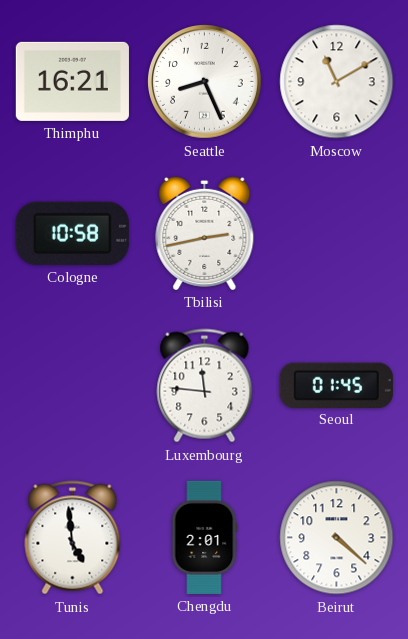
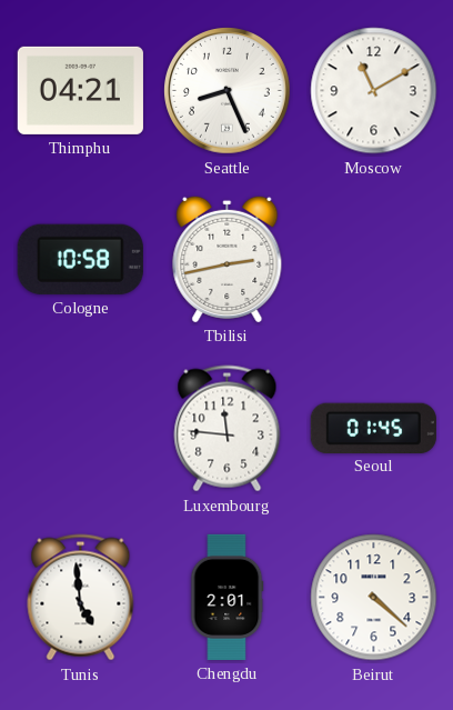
Thimphu: 16:21 -> 04:21 (80, 90)
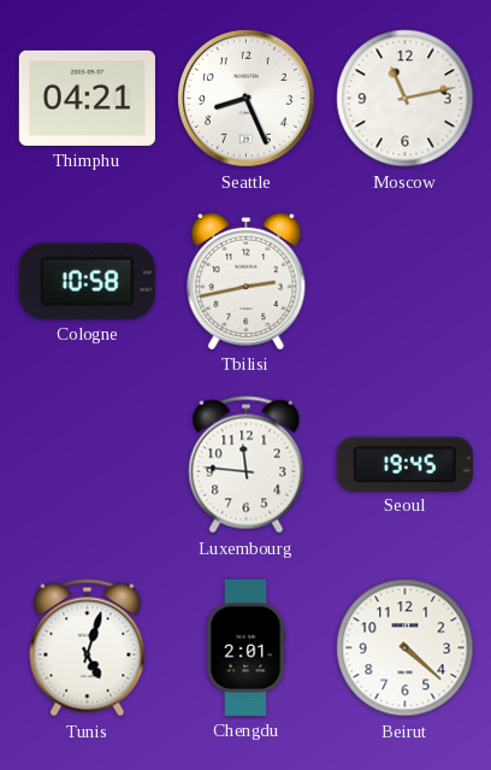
Moscow: 11:10 -> 11:13 (406, 99)
Seoul: 01:45 -> 19:45 (404, 464)
Tunis: 4:59 -> 5:03 (88, 648)
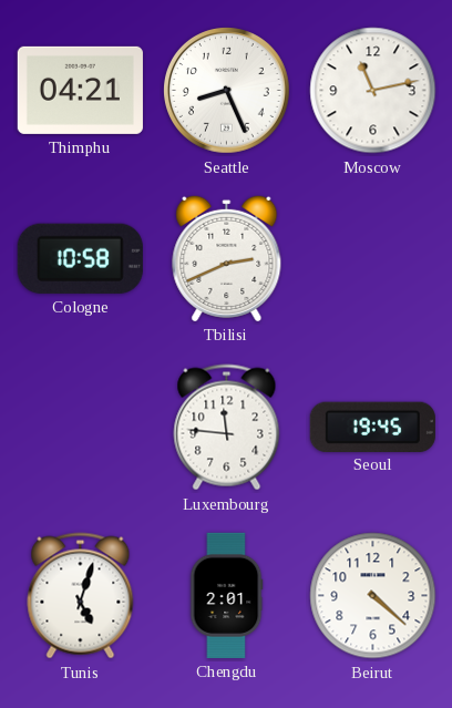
Tbilisi: 2:43 -> 2:41 (227, 258)
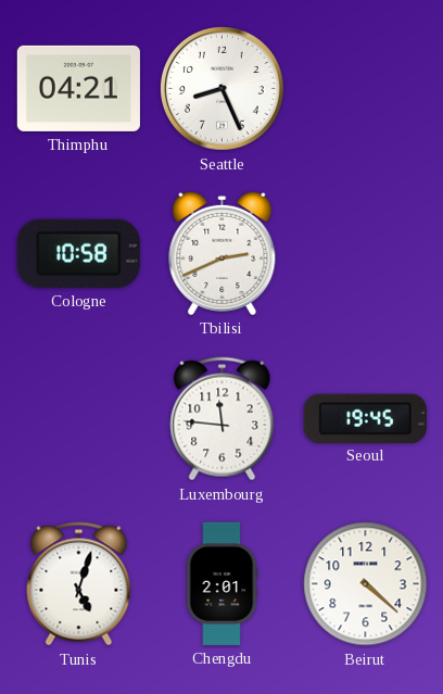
Moscow: 11:13 -> none (373, 91)
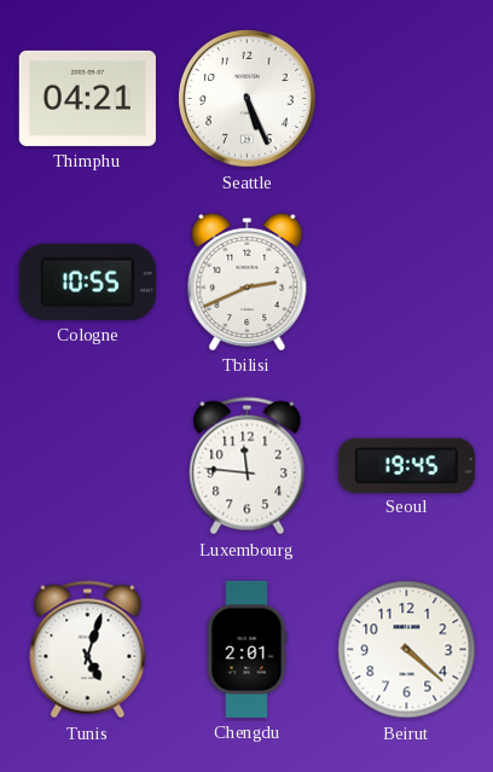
Seattle: 8:26 -> 5:26 (248, 99)
Cologne: 10:58 -> 10:55 (87, 281)
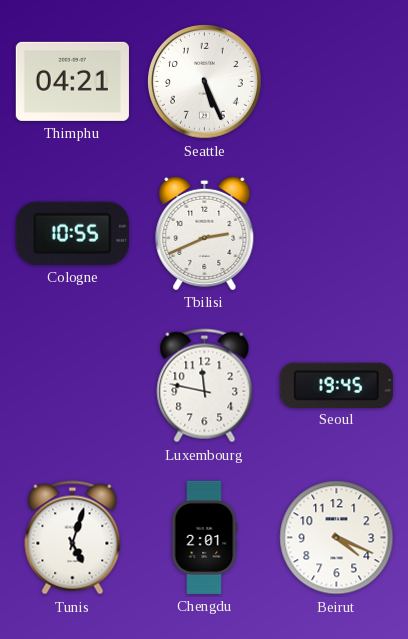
Luxembourg: 11:46 -> 11:47 (205, 386)
Beirut: 4:22 -> 4:19 (337, 538)
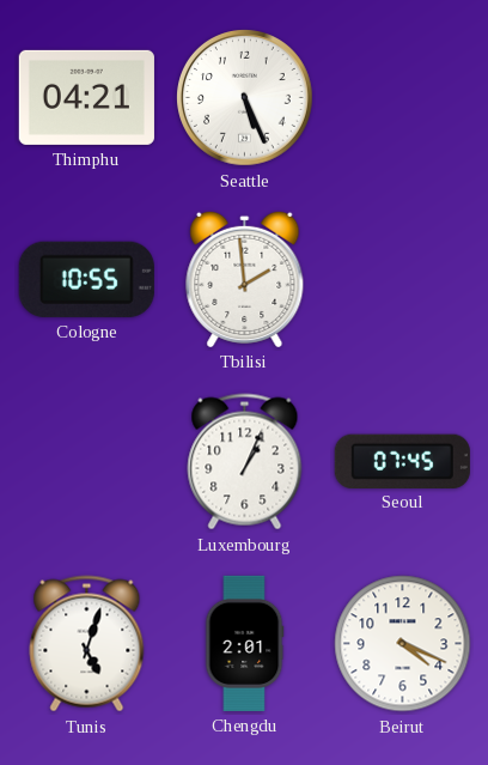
Tbilisi: 2:41 -> 1:59 (245, 279)
Luxembourg: 11:47 -> 1:04 (245, 462)
Seoul: 19:45 -> 07:45 (402, 461)
